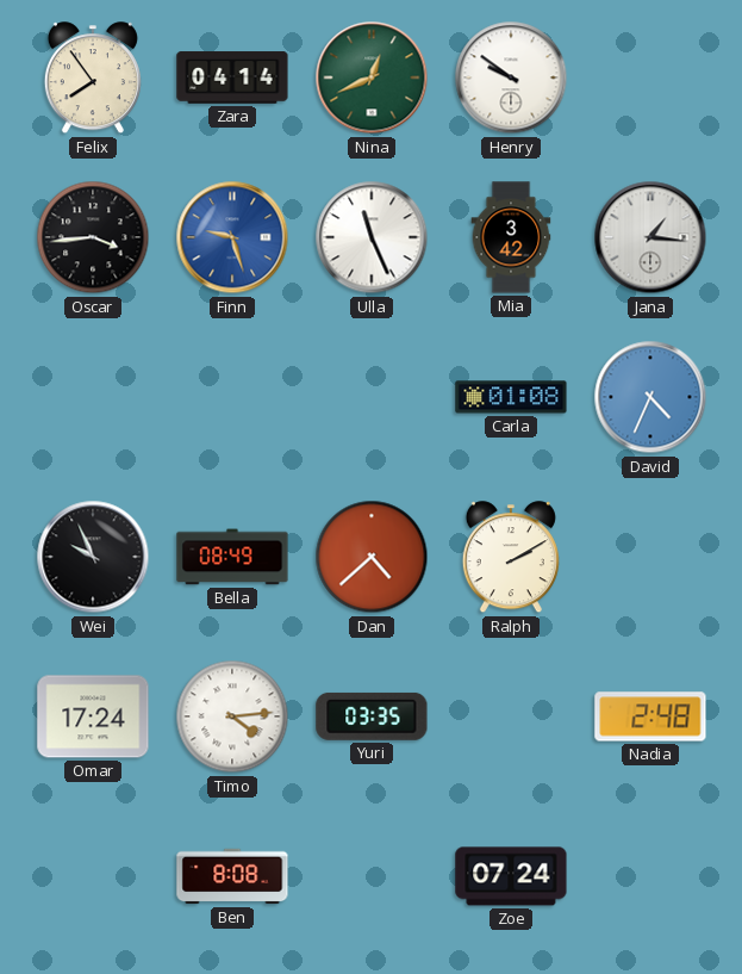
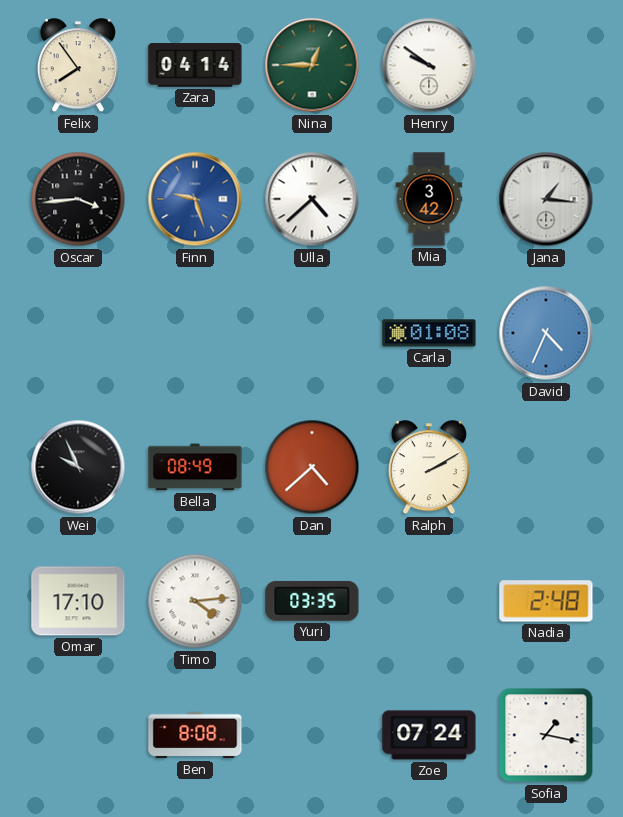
Nina: 12:41 -> 12:45 (312, 65)
Ulla: 11:26 -> 4:38 (312, 199)
Omar: 17:24 -> 17:10 (78, 601)
Sofia: none -> 1:17 (546, 735)
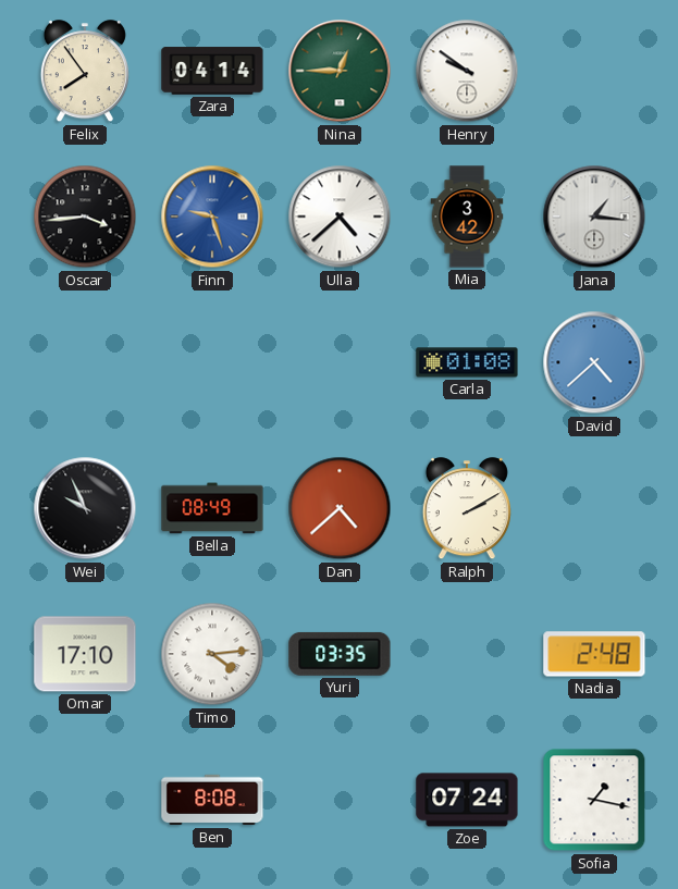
David: 4:34 -> 4:38 (594, 362)
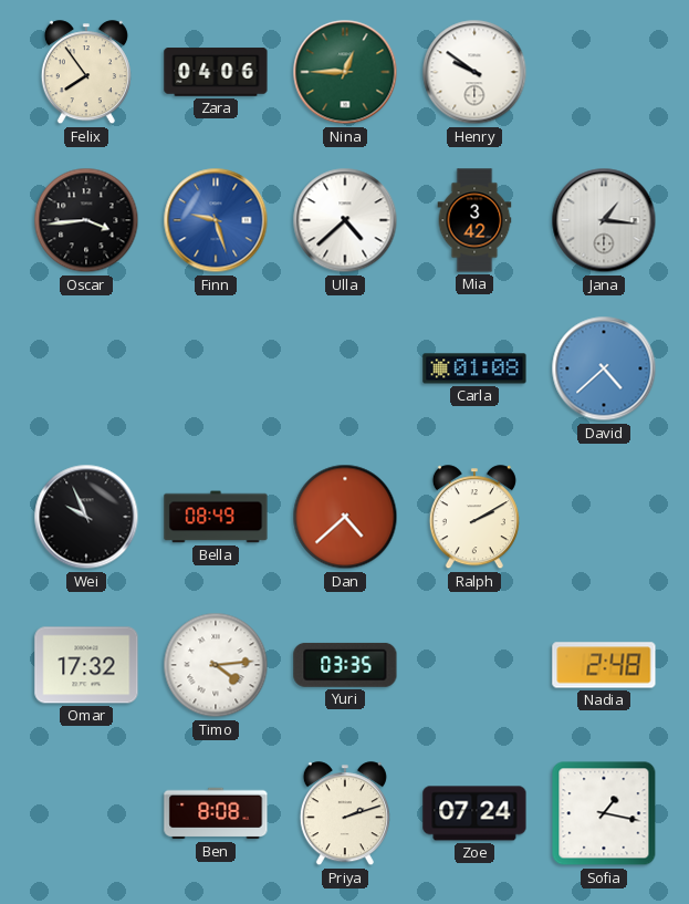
Zara: 04:14 -> 04:06 (216, 72)
Omar: 17:10 -> 17:32 (86, 665)
Priya: none -> 2:12 (345, 814)
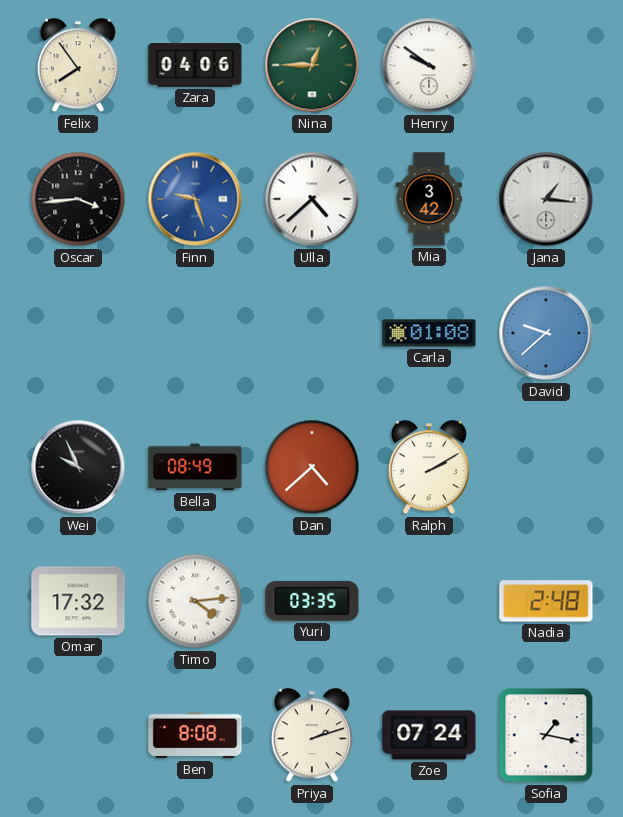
David: 4:38 -> 9:38 (546, 333)
